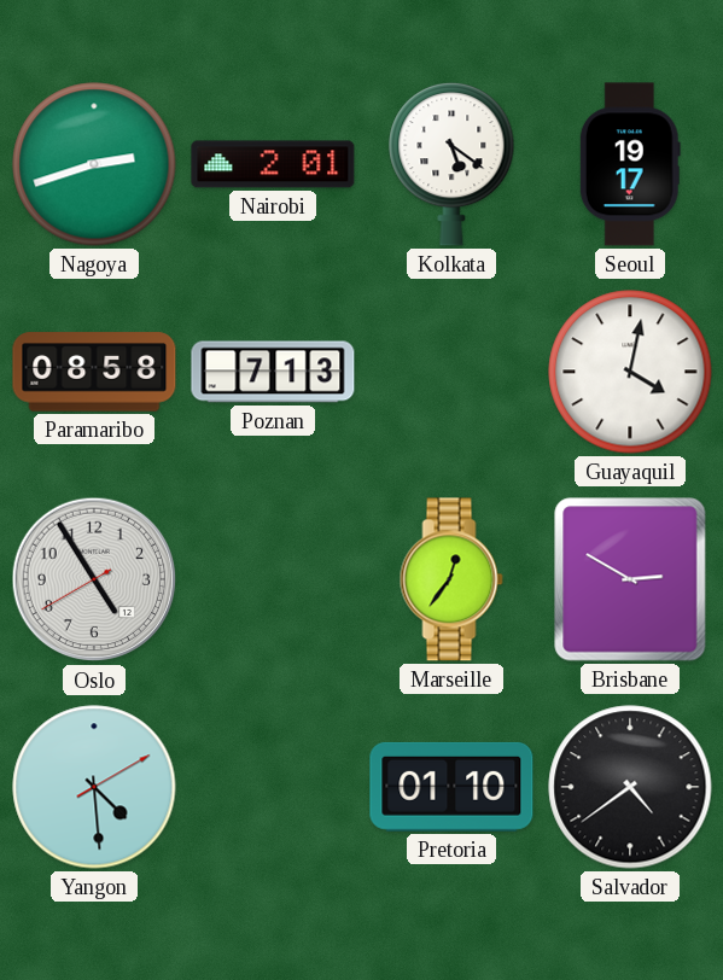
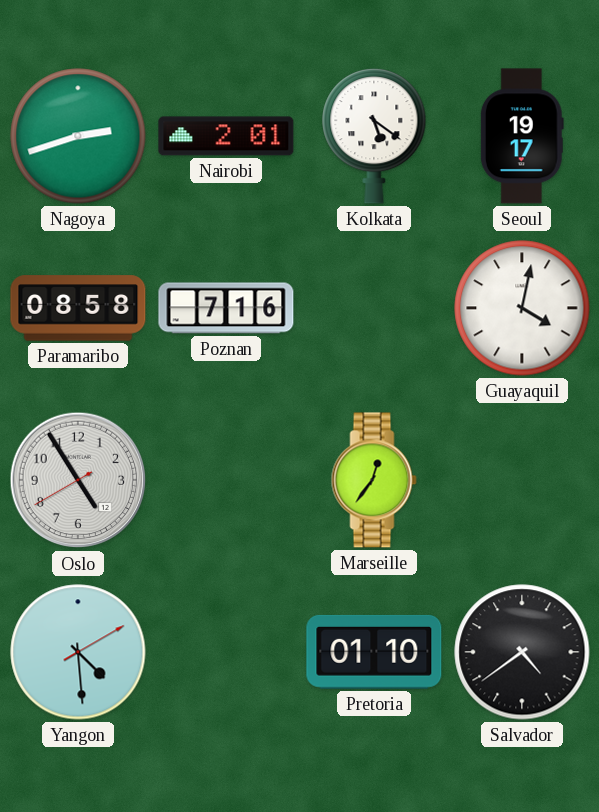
Poznan: 7:13 -> 7:16 (226, 308)
Brisbane: 2:50 -> none (630, 579)
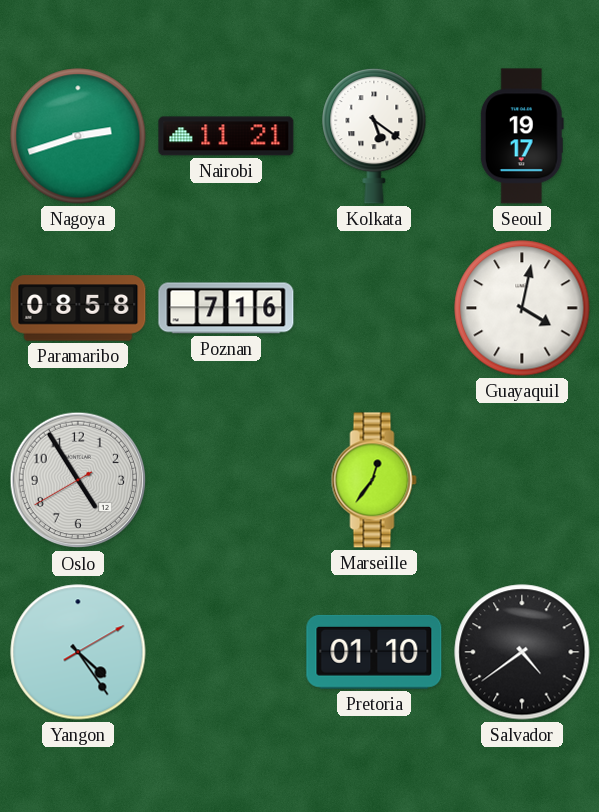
Nairobi: 2:01 -> 11:21 (226, 136)
Yangon: 4:29 -> 4:24 (78, 652)
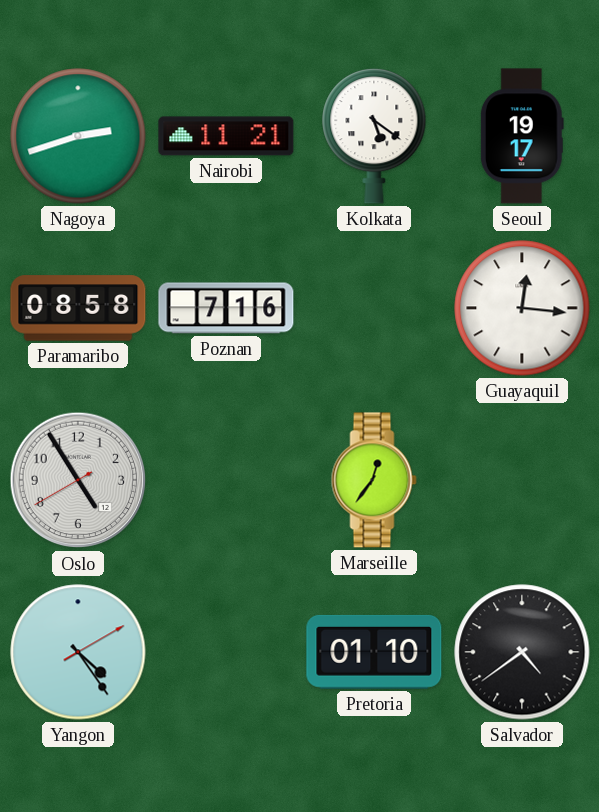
Guayaquil: 4:02 -> 12:16 (522, 308)
